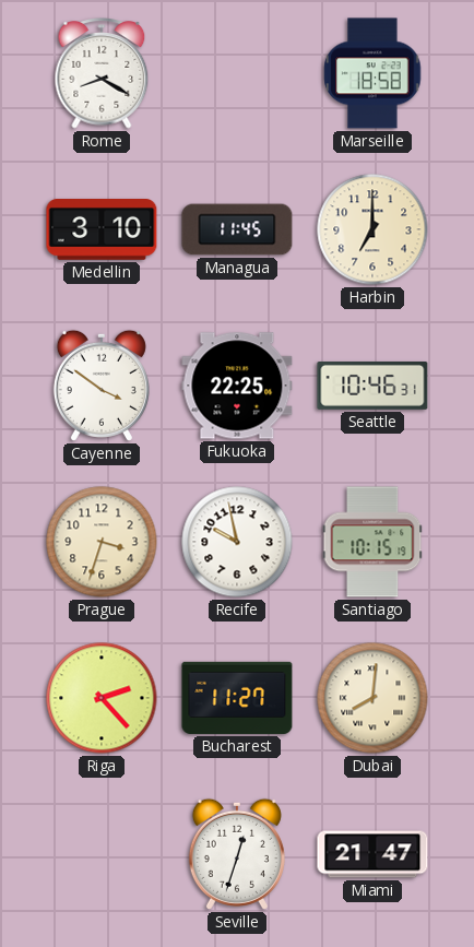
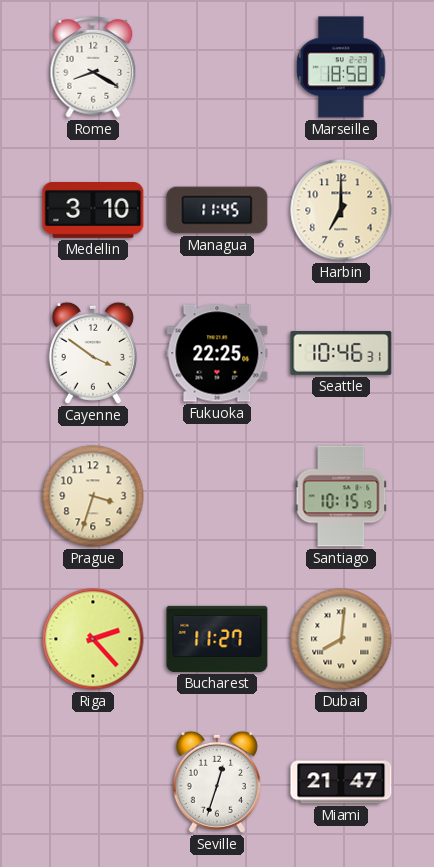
Recife: 9:58 -> none (237, 542)
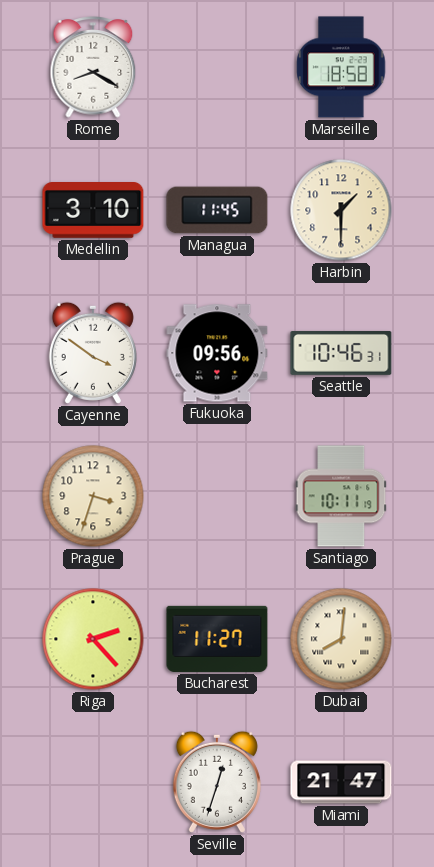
Harbin: 7:00 -> 1:30 (341, 210)
Fukuoka: 22:25 -> 09:56 (217, 353)
Santiago: 10:15 -> 10:11 (341, 496)
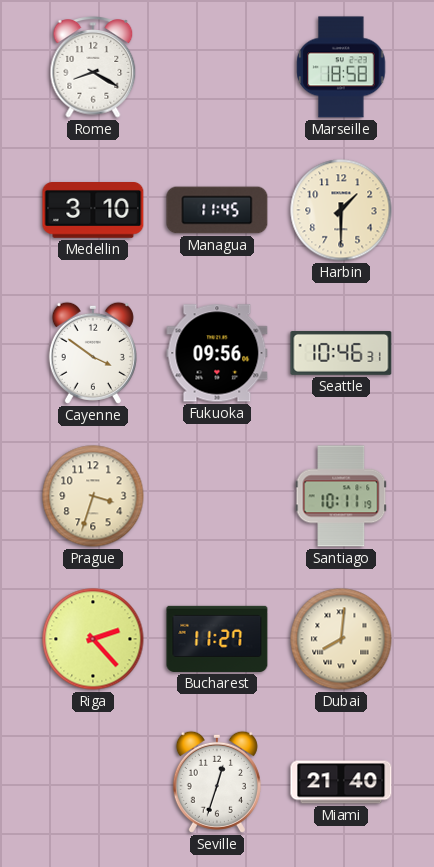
Miami: 21:47 -> 21:40 (341, 782)
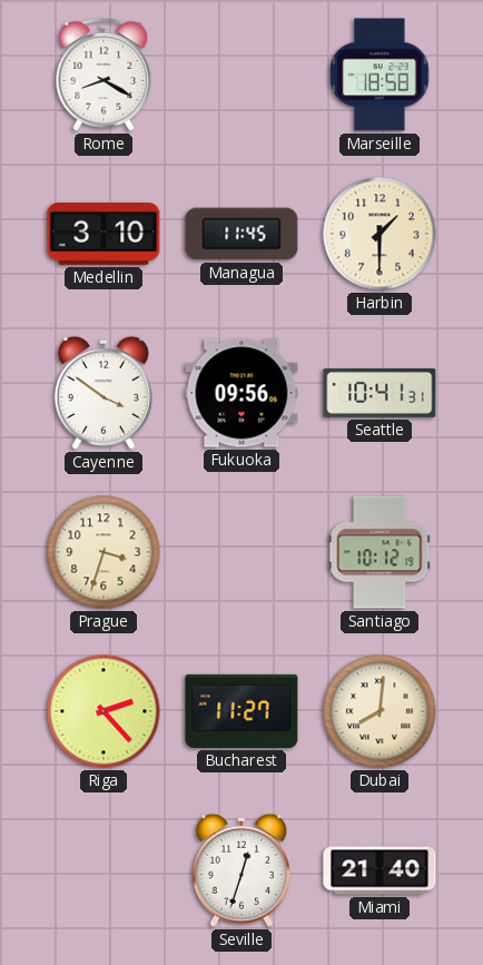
Seattle: 10:46 -> 10:41 (379, 393)
Santiago: 10:11 -> 10:12 (379, 552)
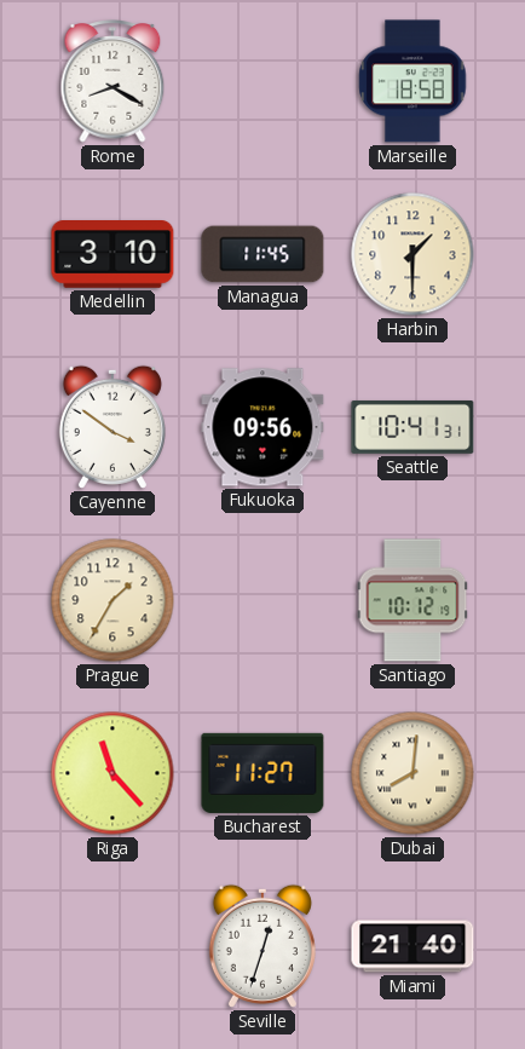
Prague: 3:33 -> 1:35 (112, 600)
Riga: 2:23 -> 11:23 (112, 773)
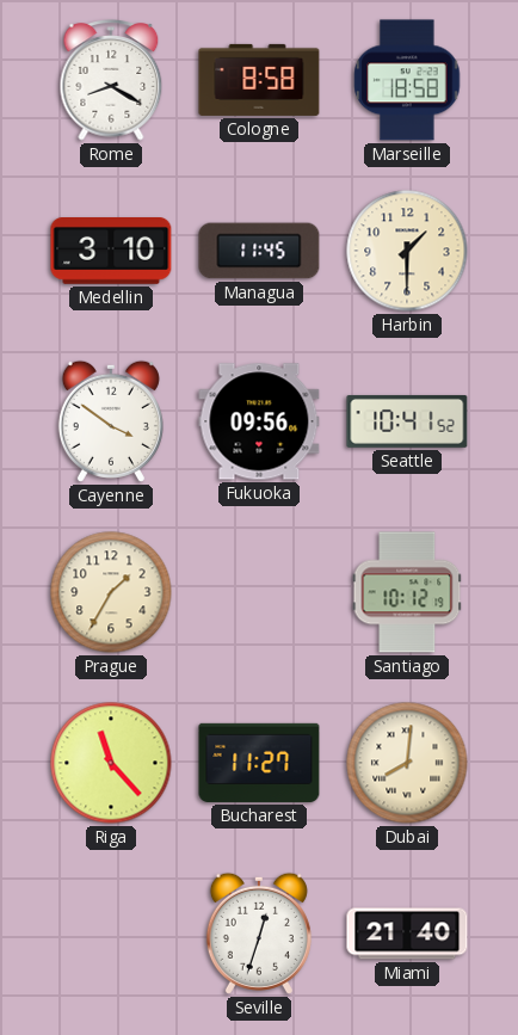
Cologne: none -> 8:58 (259, 80)
Seattle: 10:41:31 -> 10:41:52 (407, 421)
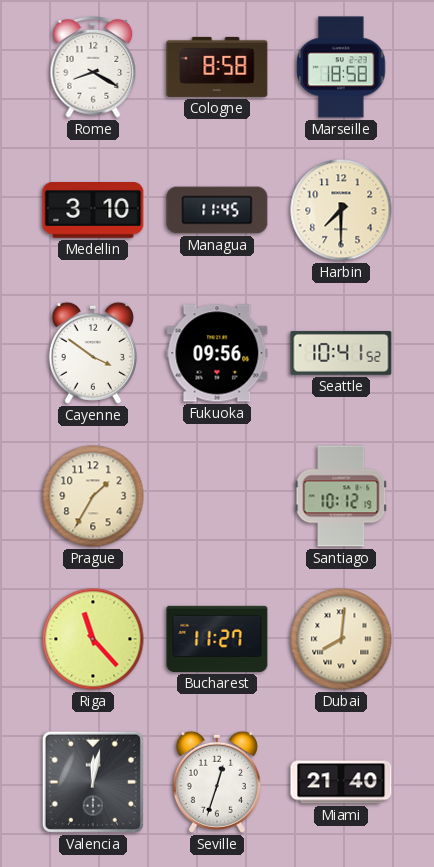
Harbin: 1:30 -> 7:30 (341, 210)
Valencia: none -> 12:02 (93, 782)
